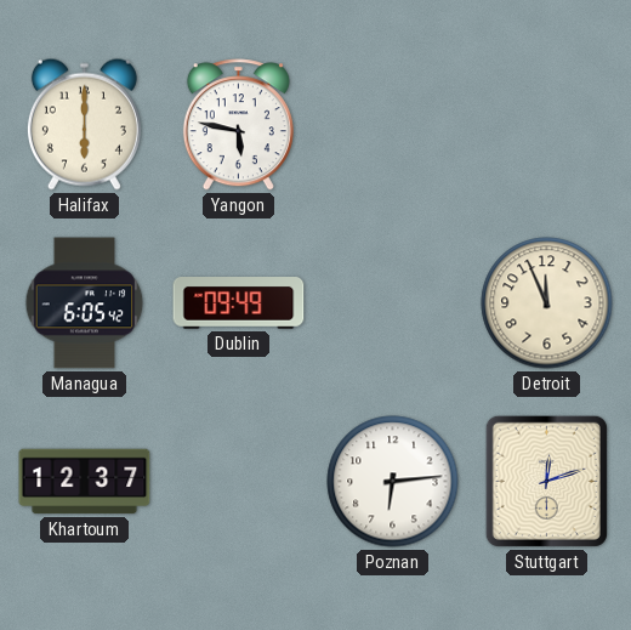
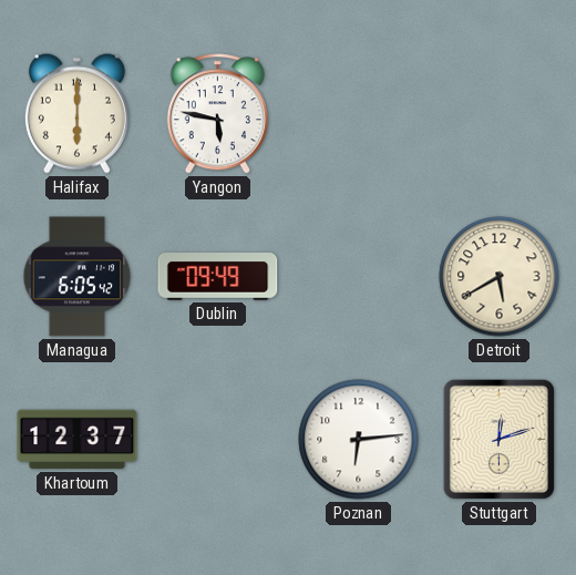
Detroit: 11:56 -> 5:40 (500, 277)
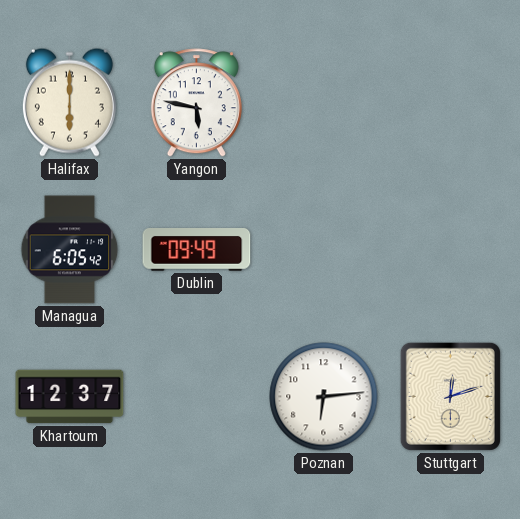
Detroit: 5:40 -> none (500, 277)
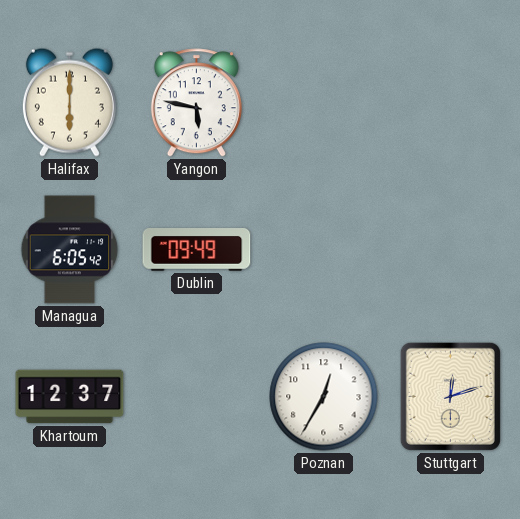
Poznan: 6:14 -> 12:35 (324, 397)
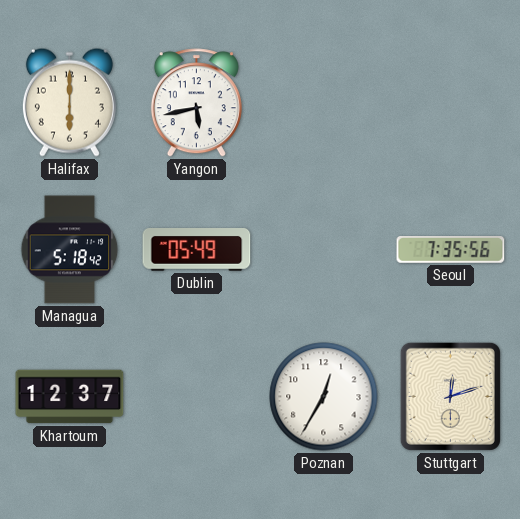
Yangon: 5:47 -> 5:43 (196, 103)
Managua: 6:05 -> 5:18 (70, 250)
Dublin: 09:49 -> 05:49 (197, 250)
Seoul: none -> 7:35 (451, 250)
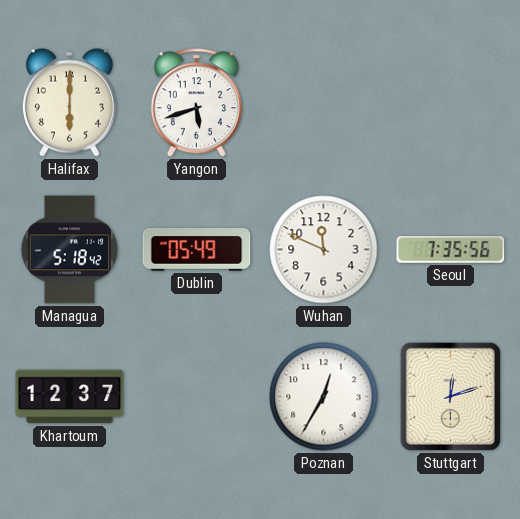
Yangon: 5:43 -> 5:42 (196, 103)
Wuhan: none -> 11:49 (324, 250)
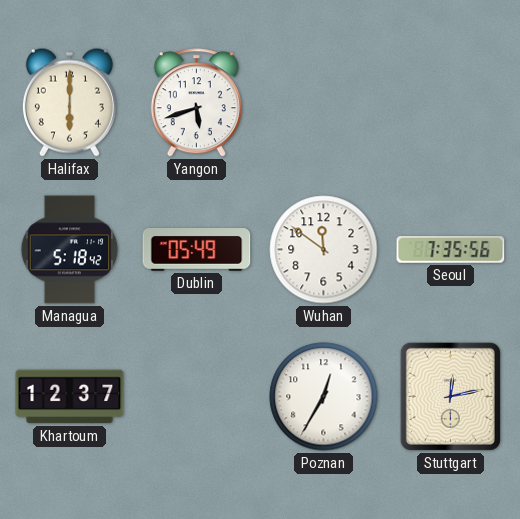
Wuhan: 11:49 -> 11:51 (324, 250)
Stuttgart: 12:12 -> 12:13 (450, 396)
